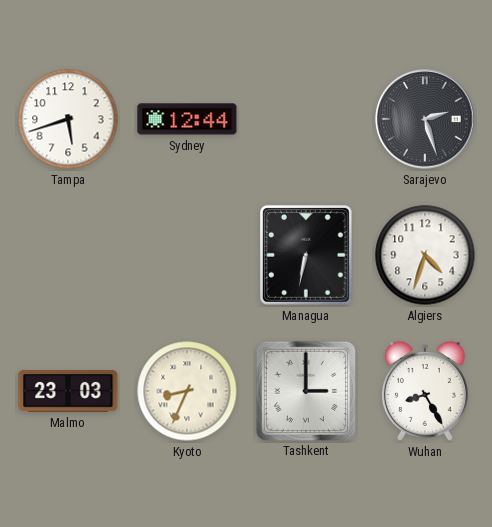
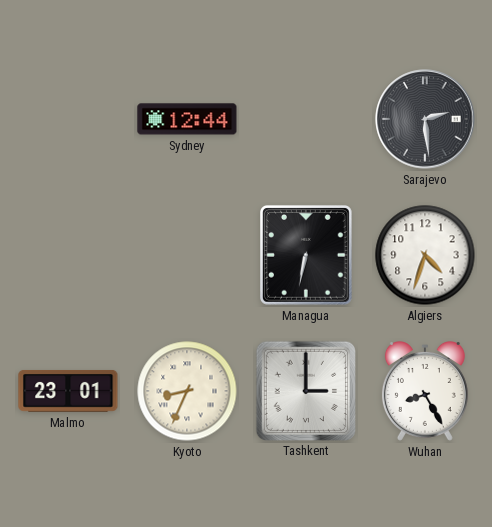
Tampa: 5:42 -> none (68, 119)
Sarajevo: 2:27 -> 2:29 (425, 119)
Malmo: 23:03 -> 23:01 (68, 391)
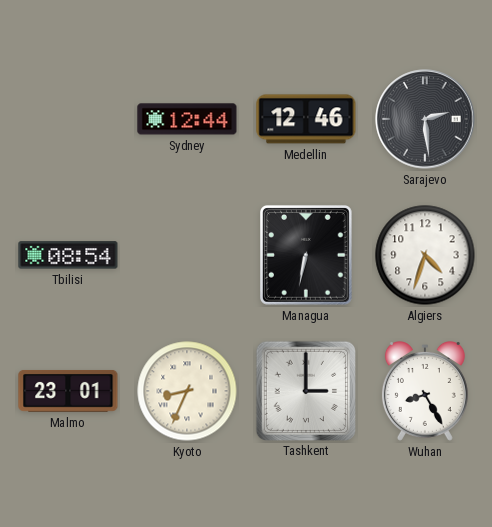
Medellin: none -> 12:46 (306, 119)
Tbilisi: none -> 08:54 (68, 255)
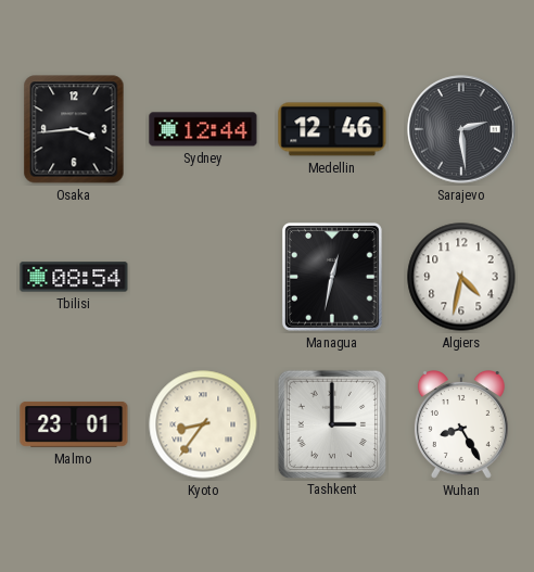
Osaka: none -> 3:44 (74, 129)
Managua: 6:32 -> 12:32 (333, 278)
Algiers: 4:33 -> 4:32 (461, 277)
Kyoto: 8:34 -> 8:36 (203, 424)
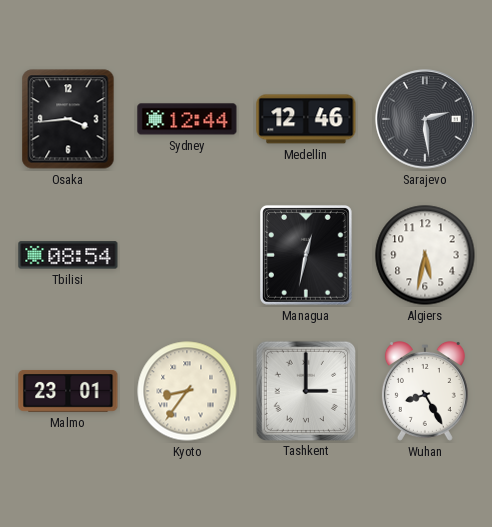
Algiers: 4:32 -> 5:32 (425, 255)
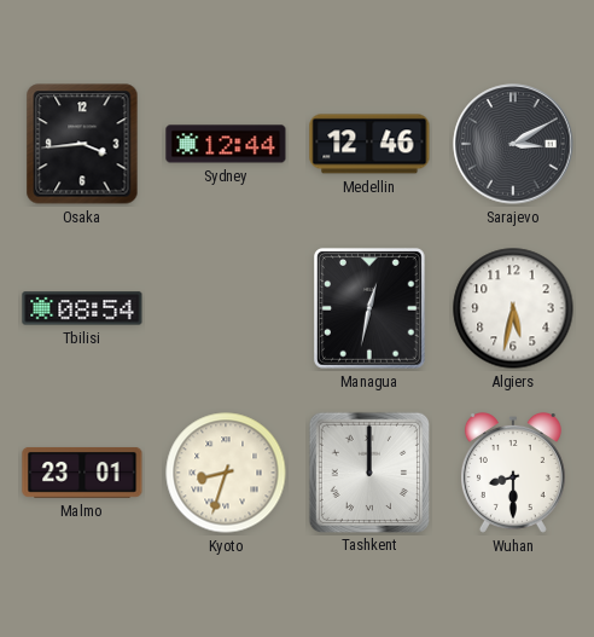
Sarajevo: 2:29 -> 3:10 (513, 144)
Kyoto: 8:36 -> 8:33 (226, 473)
Tashkent: 3:00 -> 12:00 (368, 471)
Wuhan: 8:25 -> 8:30 (513, 474)
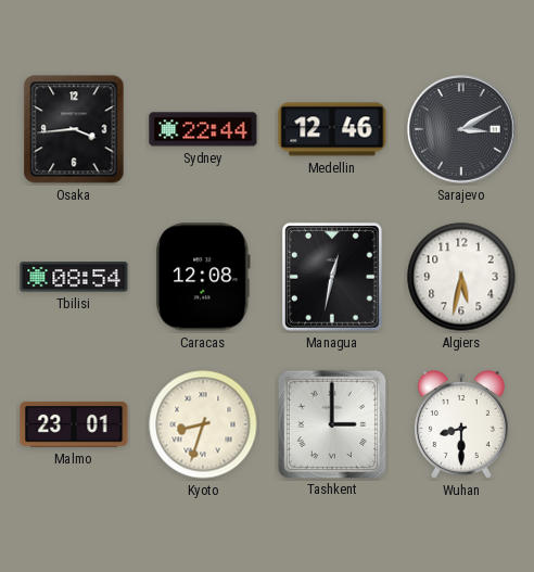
Sydney: 12:44 -> 22:44 (203, 129)
Caracas: none -> 12:08 (203, 277)
Tashkent: 12:00 -> 3:00 (331, 423)
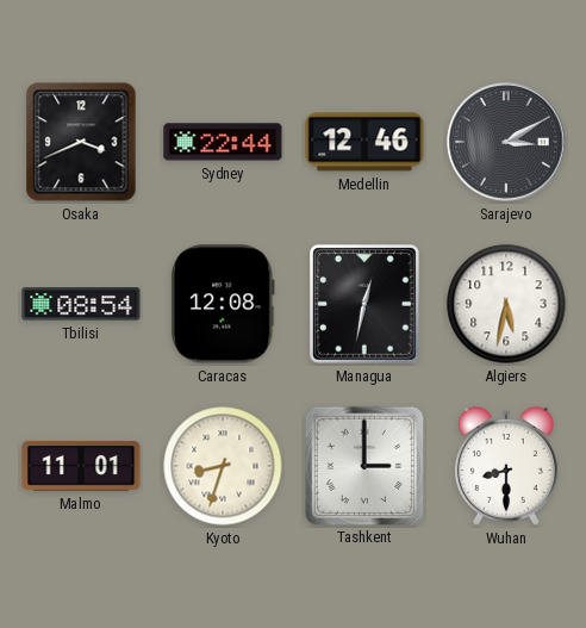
Osaka: 3:44 -> 3:41 (81, 142)
Malmo: 23:01 -> 11:01 (81, 466)
